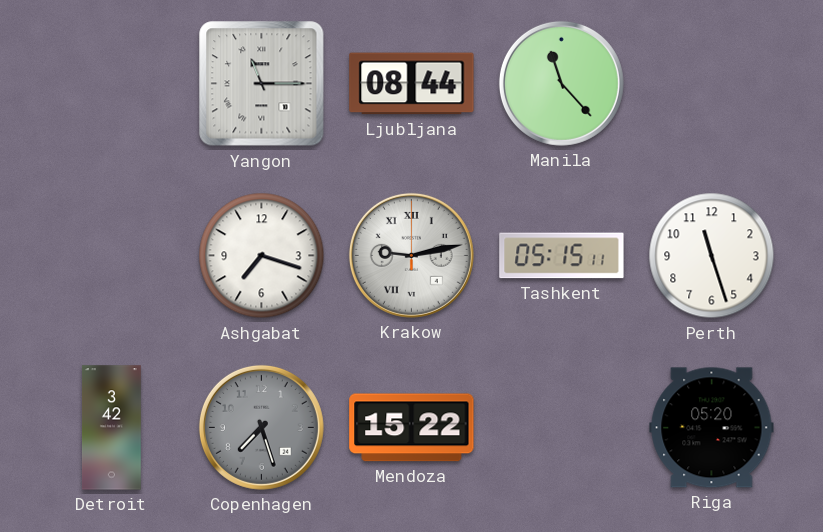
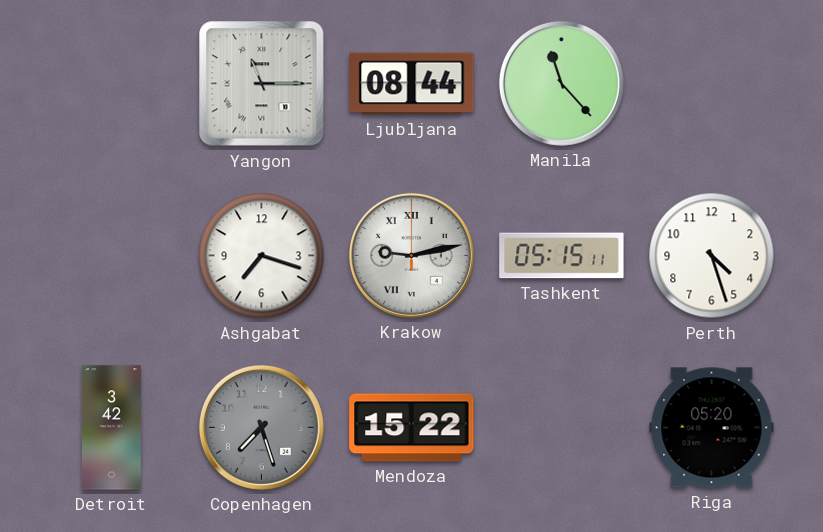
Perth: 11:27 -> 4:27 (712, 256)
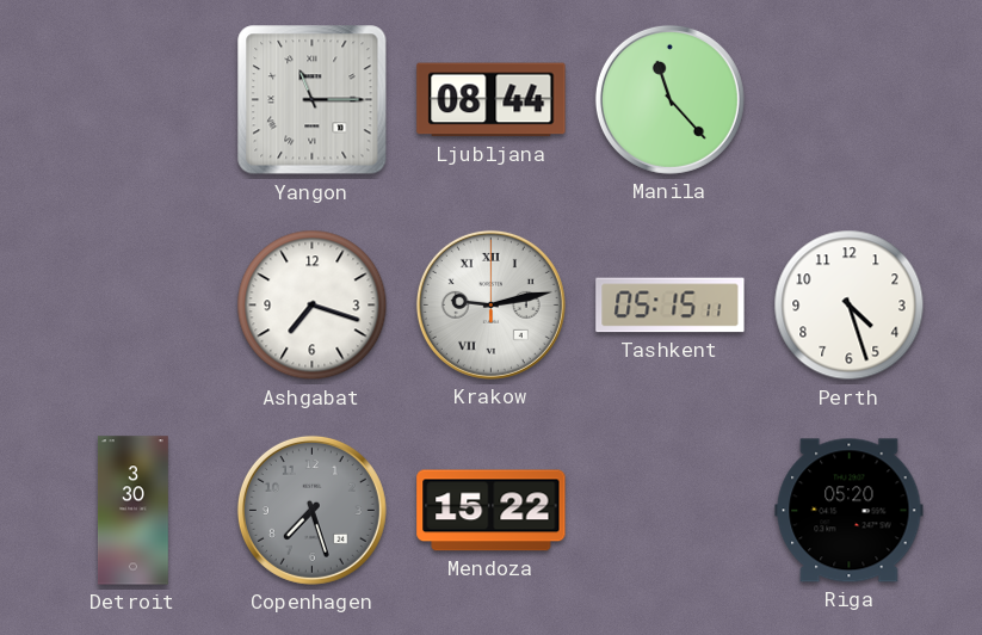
Detroit: 3:42 -> 3:30 (132, 511)
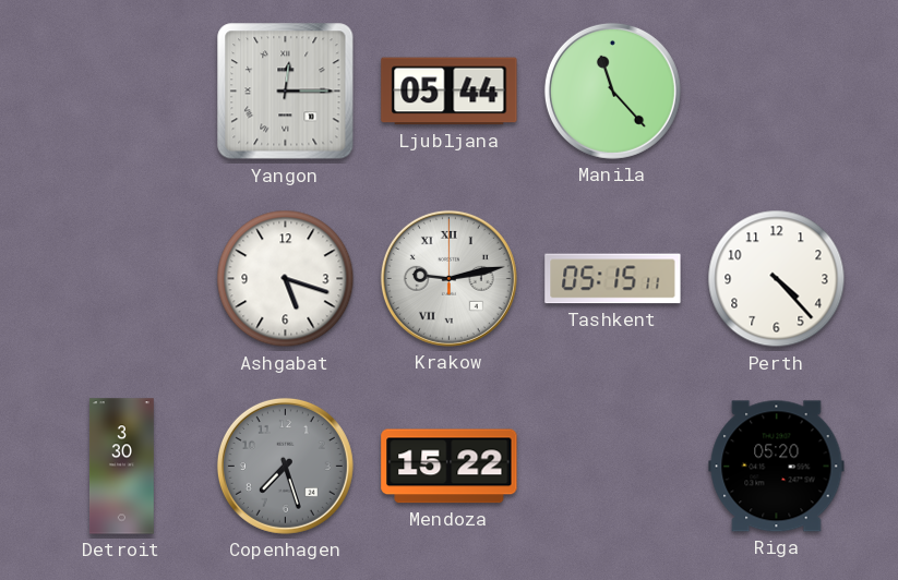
Yangon: 11:15 -> 12:15 (286, 92)
Ljubljana: 08:44 -> 05:44 (450, 92)
Ashgabat: 7:18 -> 5:18 (286, 279)
Perth: 4:27 -> 4:23 (777, 279)
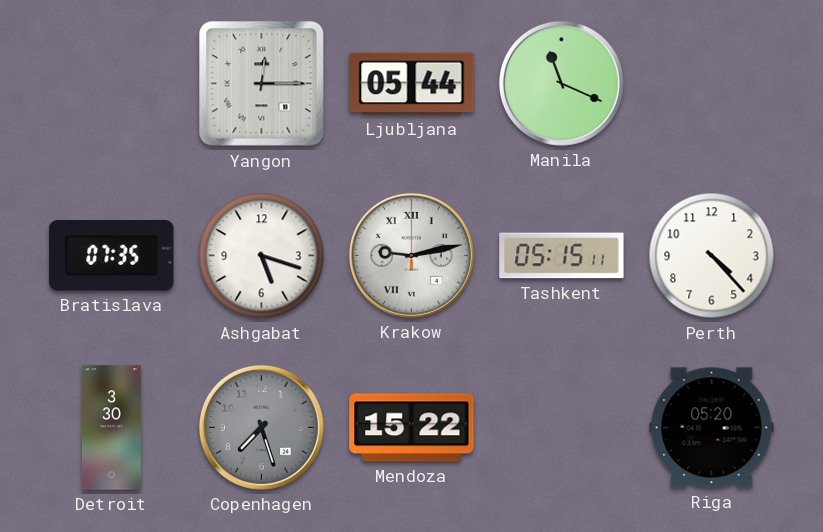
Manila: 11:23 -> 11:19 (561, 83)
Bratislava: none -> 07:35 (112, 256)
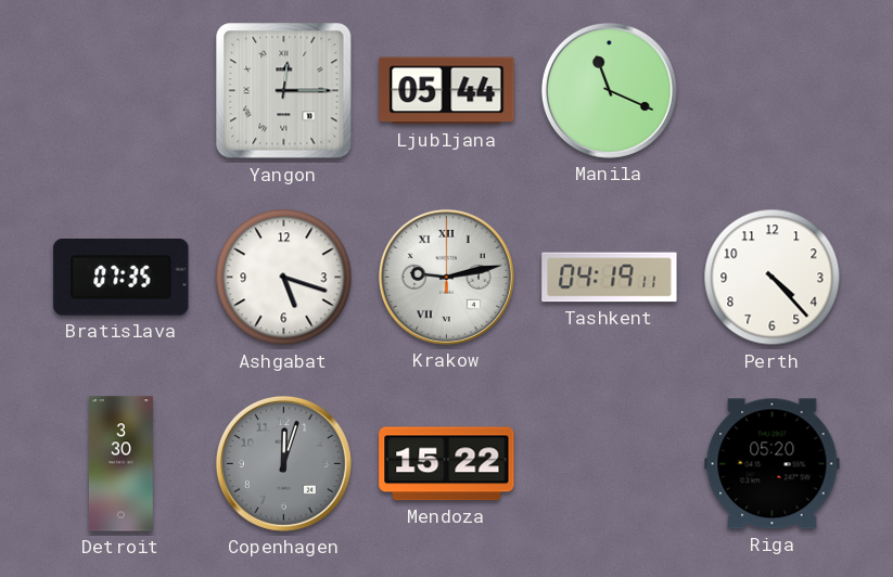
Tashkent: 05:15 -> 04:19 (610, 278)
Copenhagen: 7:27 -> 12:03 (283, 463)
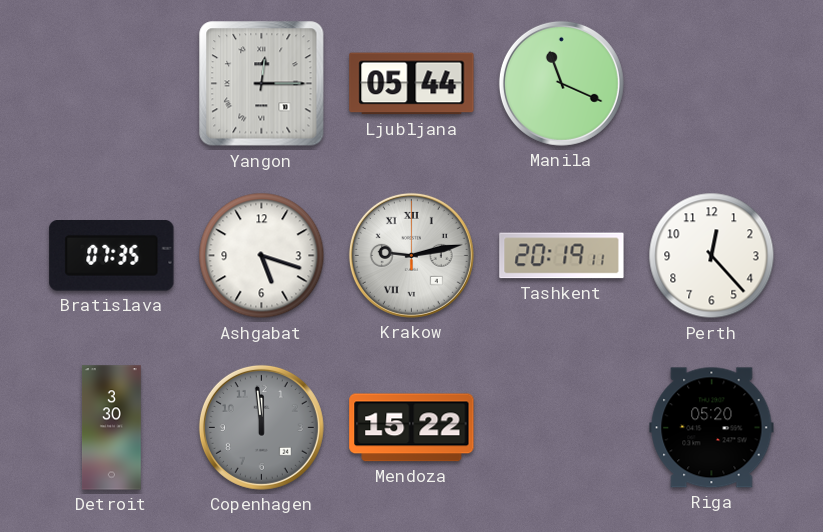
Tashkent: 04:19 -> 20:19 (562, 256)
Perth: 4:23 -> 12:23 (712, 256)
Copenhagen: 12:03 -> 11:59 (261, 427)
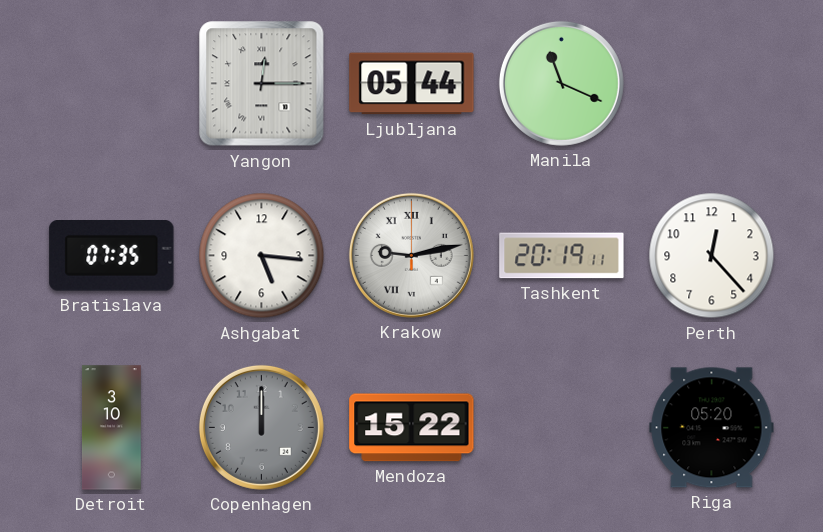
Ashgabat: 5:18 -> 5:16 (262, 256)
Detroit: 3:30 -> 3:10 (111, 428)
Copenhagen: 11:59 -> 12:00 (261, 427)
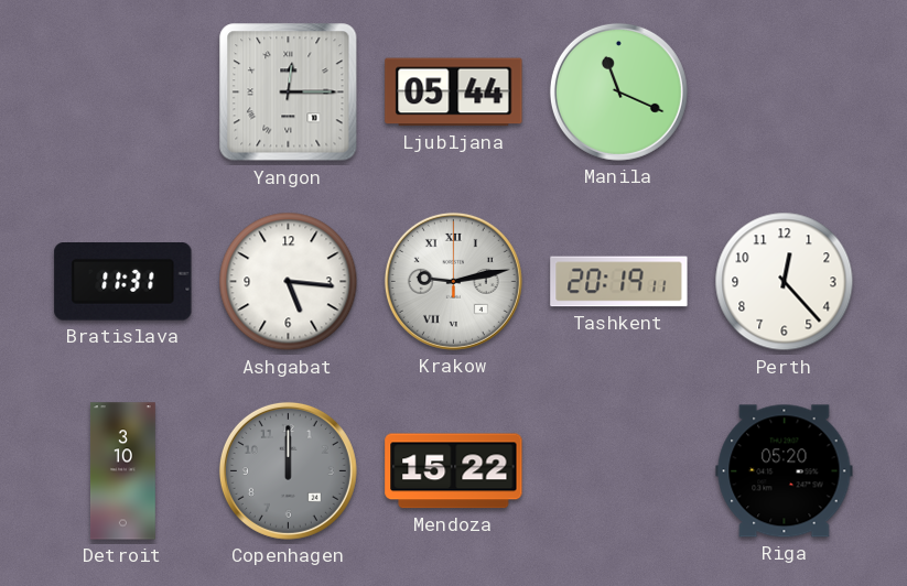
Bratislava: 07:35 -> 11:31 (123, 282)
